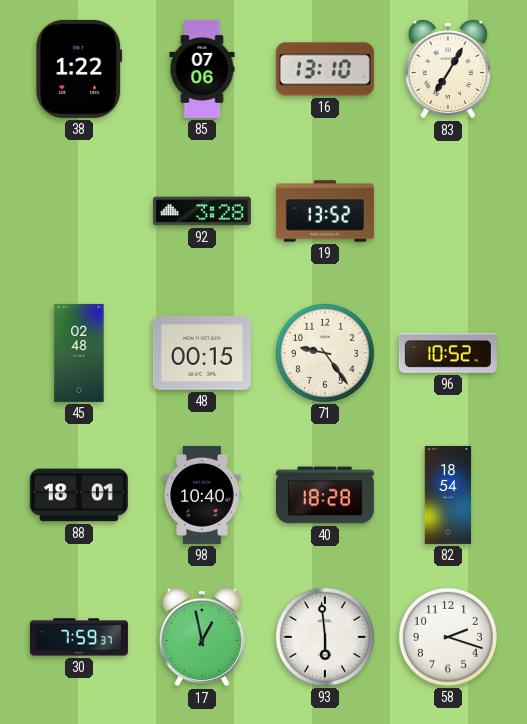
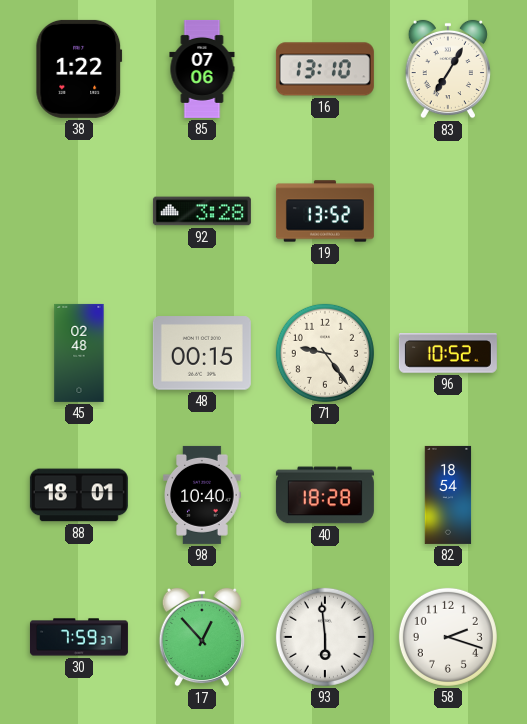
17: 12:58 -> 12:53 (202, 637)
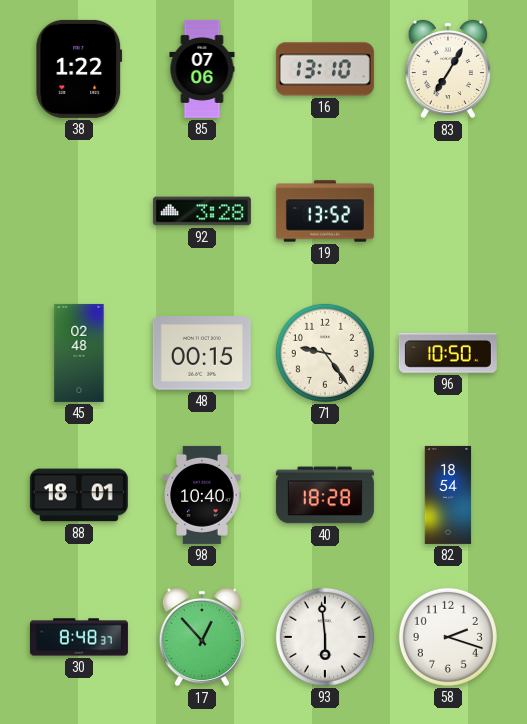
96: 10:52 -> 10:50 (448, 353)
30: 7:59 -> 8:48 (79, 637)
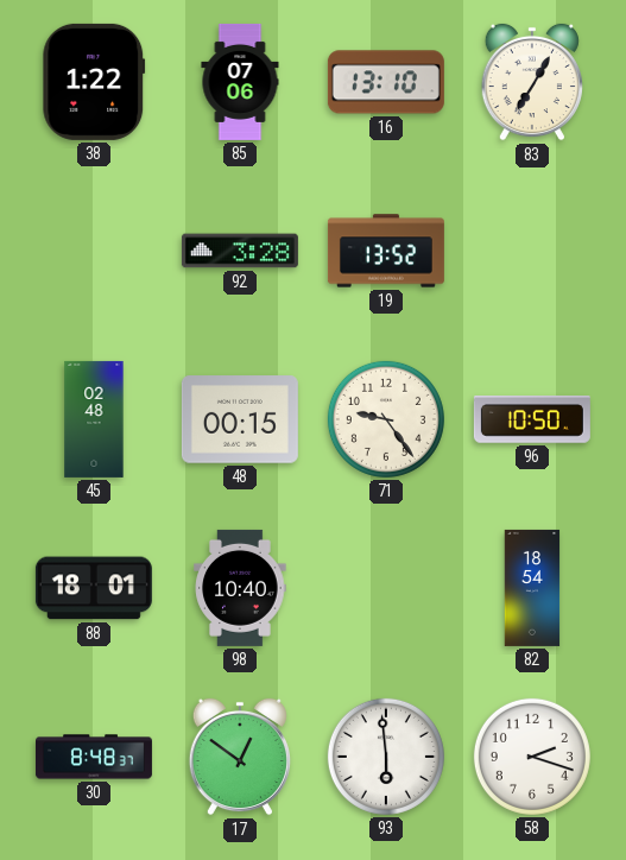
40: 18:28 -> none (325, 495)
17: 12:53 -> 12:51 (240, 757)
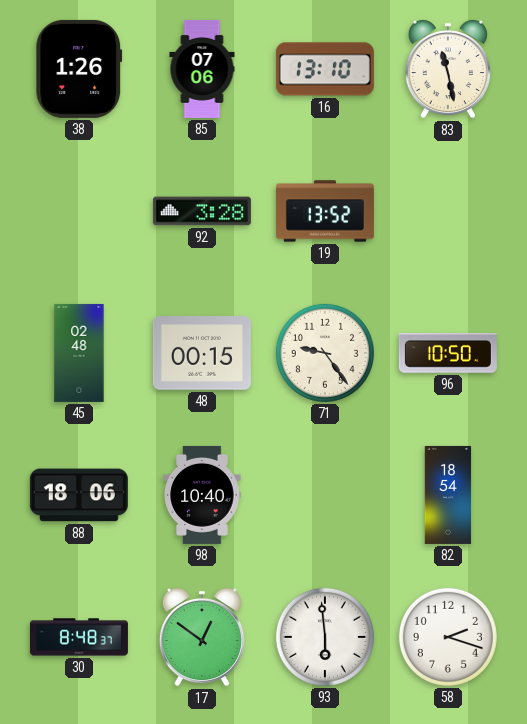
38: 1:22 -> 1:26 (79, 69)
83: 7:05 -> 11:28 (448, 69)
88: 18:01 -> 18:06 (79, 495)
